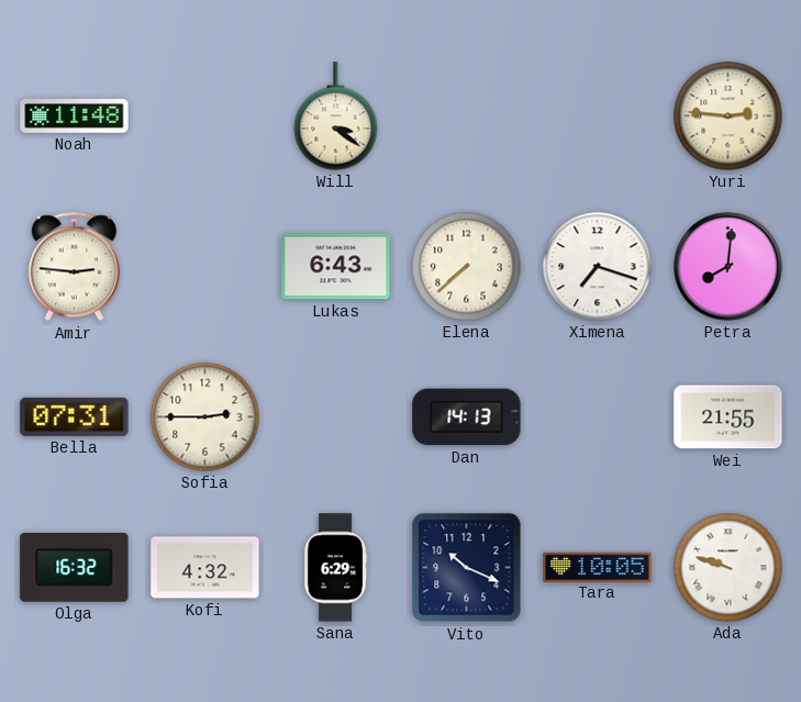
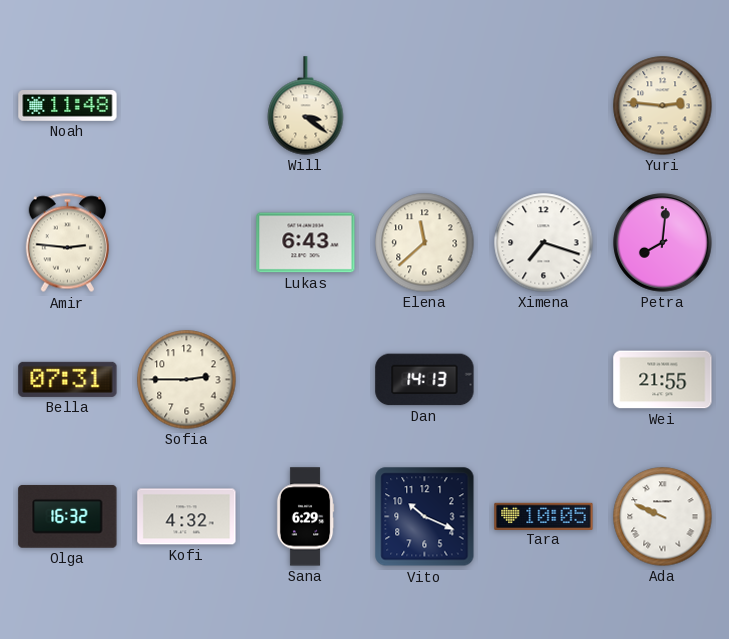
Elena: 7:38 -> 11:38 (425, 243)
Ada: 9:48 -> 9:49 (663, 517)
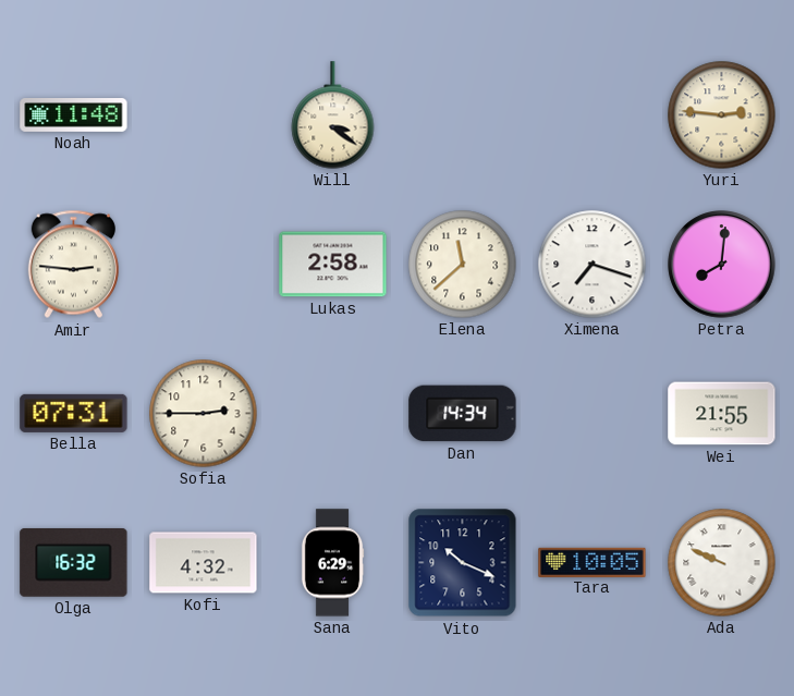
Lukas: 6:43 -> 2:58 (333, 265)
Dan: 14:13 -> 14:34 (463, 414)
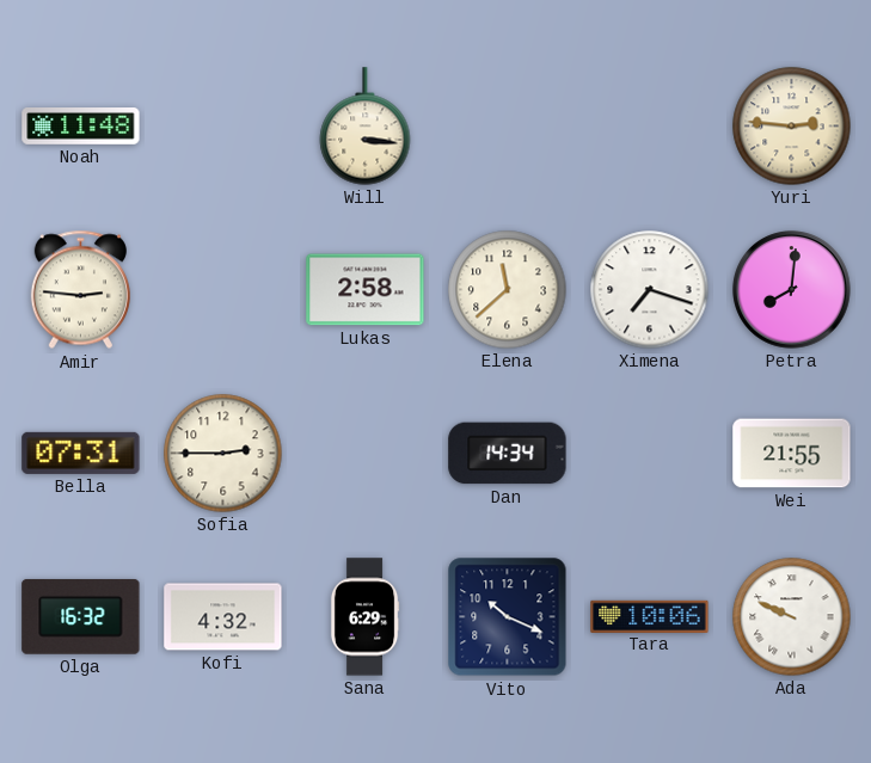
Will: 3:21 -> 3:16 (366, 127)
Tara: 10:05 -> 10:06 (650, 616)
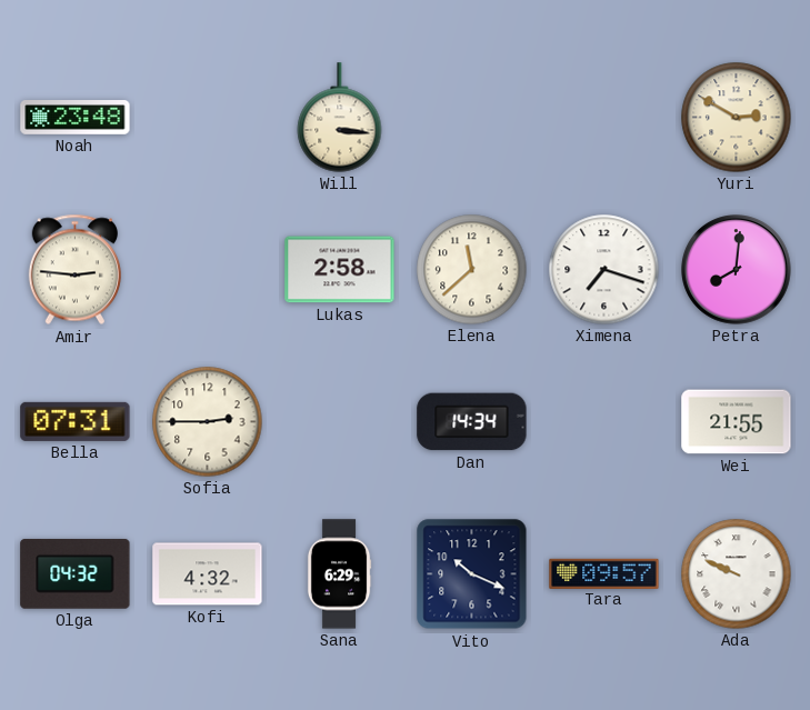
Noah: 11:48 -> 23:48 (76, 118)
Yuri: 2:46 -> 2:50 (737, 118)
Olga: 16:32 -> 04:32 (76, 573)
Tara: 10:06 -> 09:57 (604, 573)
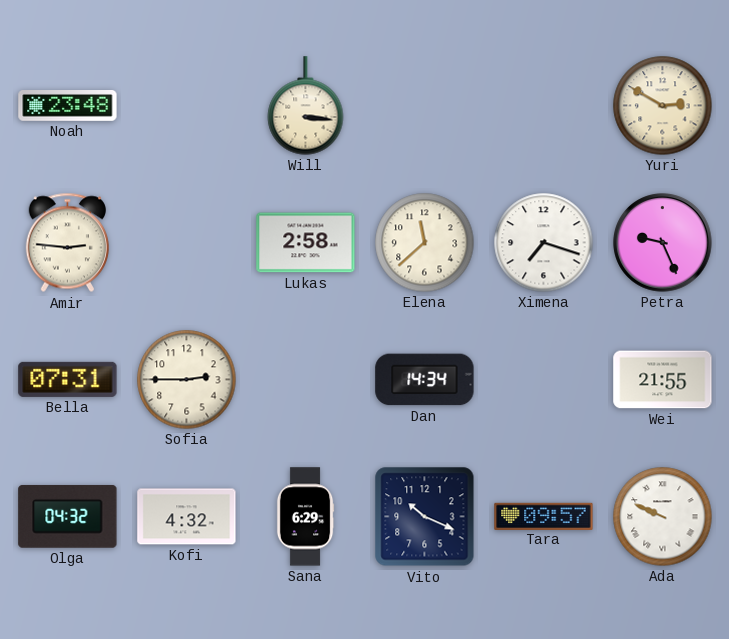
Petra: 8:01 -> 9:26 (663, 243)
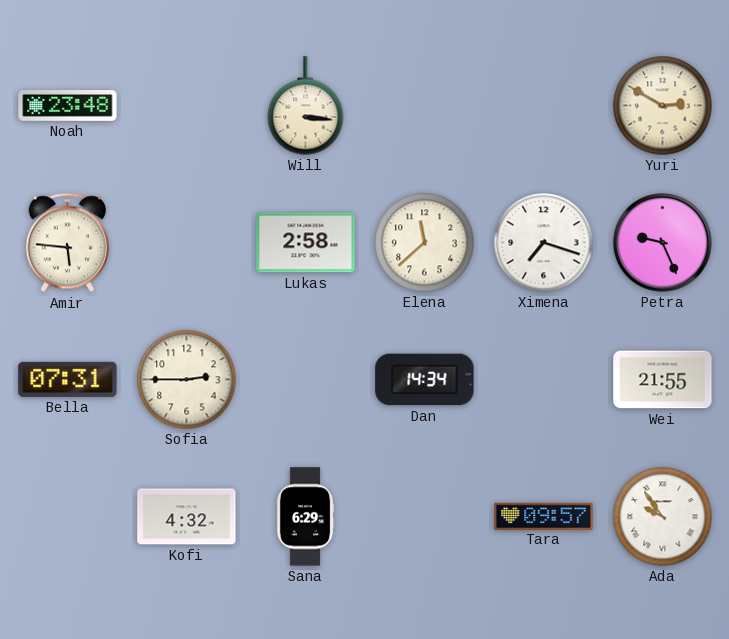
Amir: 2:46 -> 5:46 (67, 243)
Olga: 04:32 -> none (68, 516)
Vito: 10:19 -> none (425, 517)
Ada: 9:49 -> 9:54 (663, 517)
